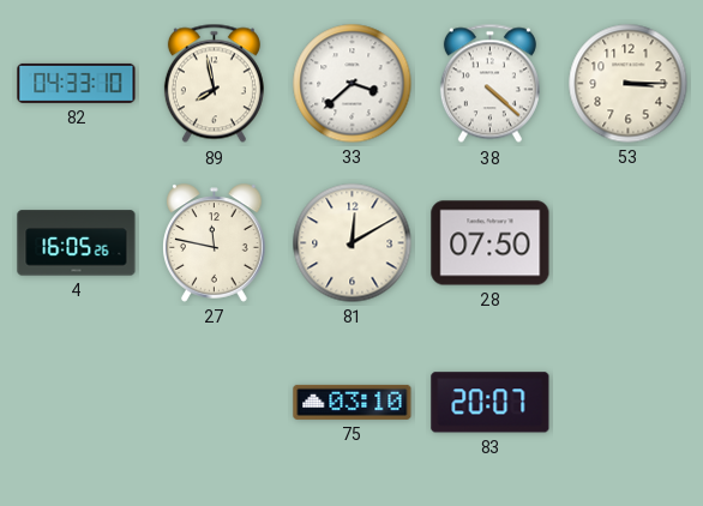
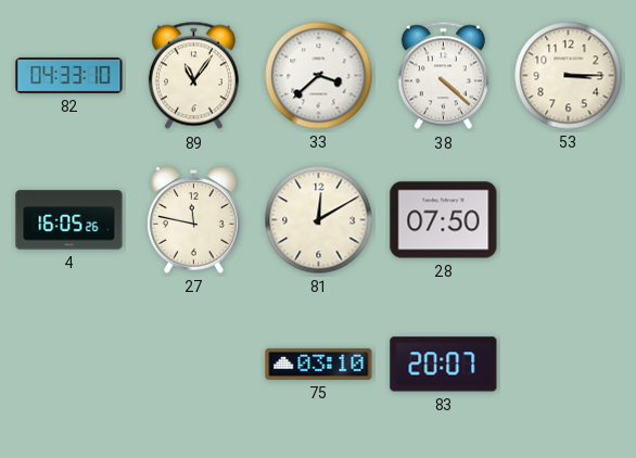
89: 7:58 -> 11:06 (193, 76)
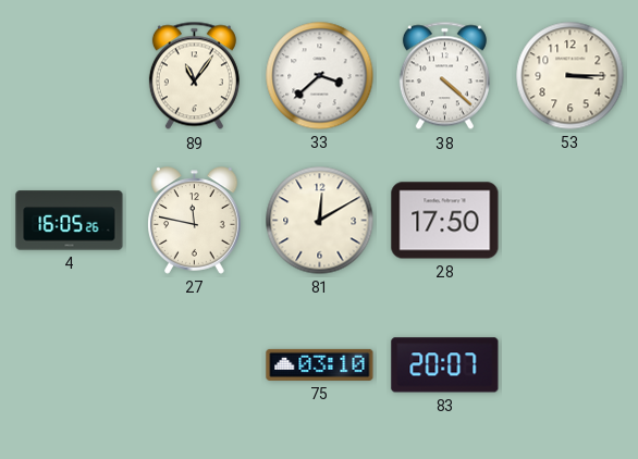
82: 04:33 -> none (69, 75)
28: 07:50 -> 17:50 (445, 221)
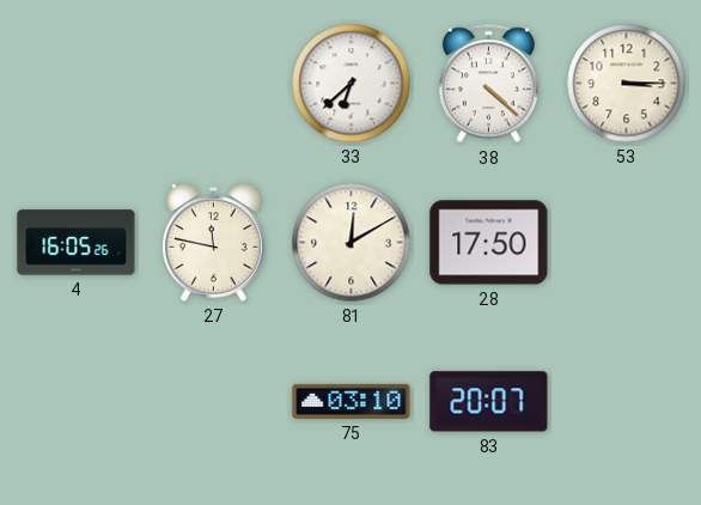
89: 11:06 -> none (194, 76)
33: 3:38 -> 6:38 (352, 84)
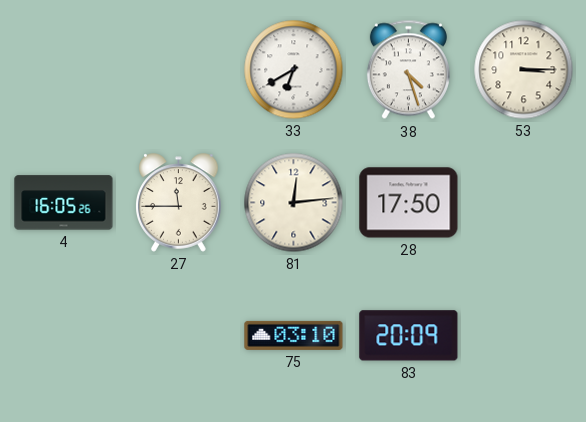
33: 6:38 -> 6:40 (294, 70)
38: 4:22 -> 4:27 (408, 70)
27: 11:47 -> 11:45 (179, 203)
81: 12:10 -> 12:14 (294, 203)
83: 20:07 -> 20:09 (409, 336)
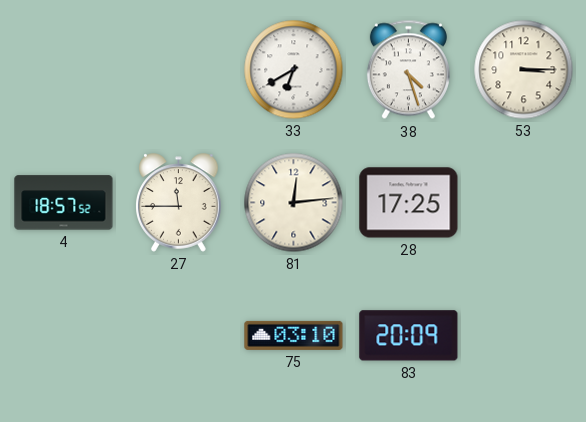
4: 16:05 -> 18:57 (64, 203)
28: 17:50 -> 17:25 (409, 203)
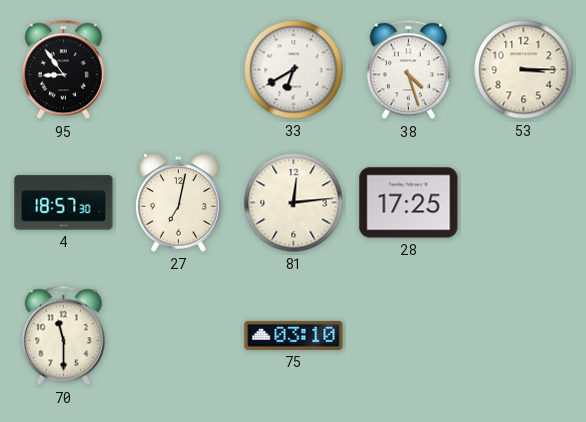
95: none -> 8:54 (63, 70)
4: 18:57:52 -> 18:57:30 (64, 203)
27: 11:45 -> 7:02 (179, 203)
70: none -> 11:30 (63, 336)
83: 20:09 -> none (409, 336)
